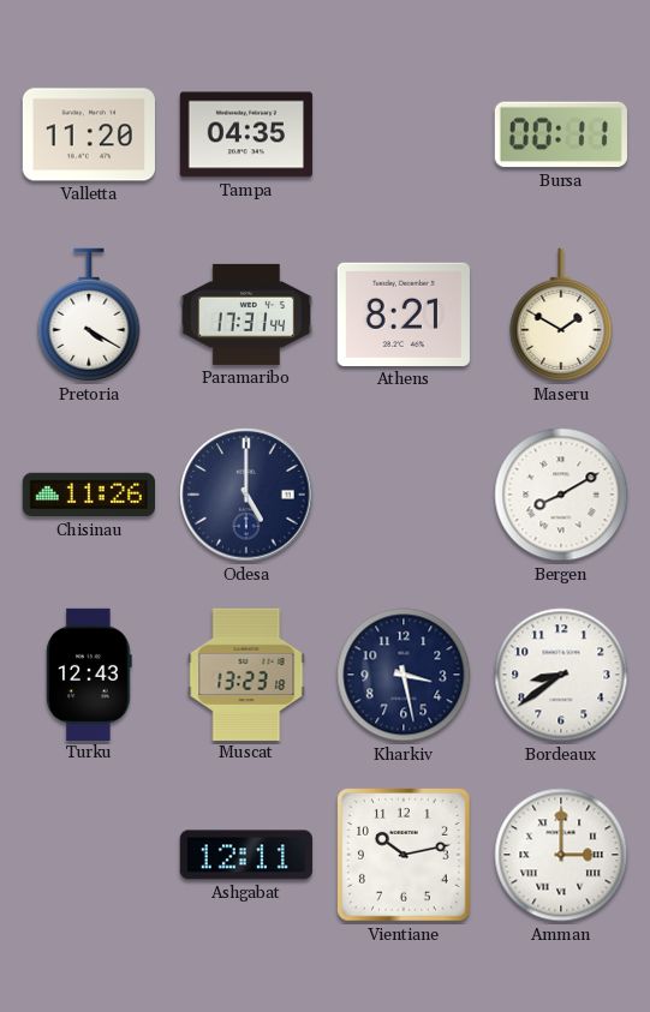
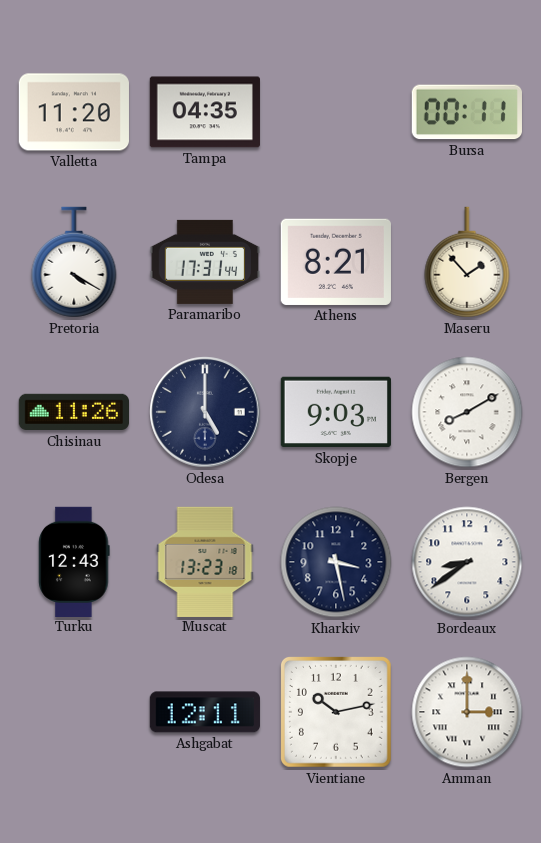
Maseru: 1:50 -> 1:53 (467, 262)
Skopje: none -> 9:03 (336, 412)
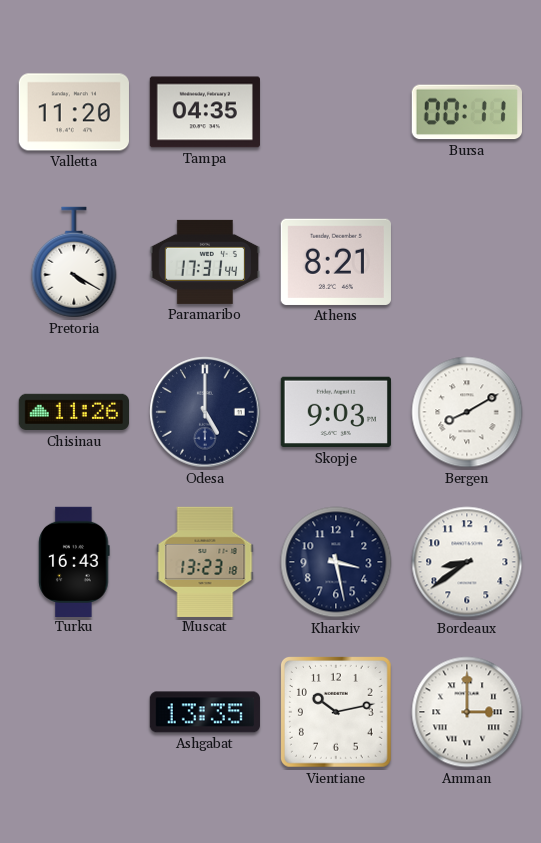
Maseru: 1:53 -> none (467, 262)
Turku: 12:43 -> 16:43 (74, 561)
Ashgabat: 12:11 -> 13:35 (205, 712)
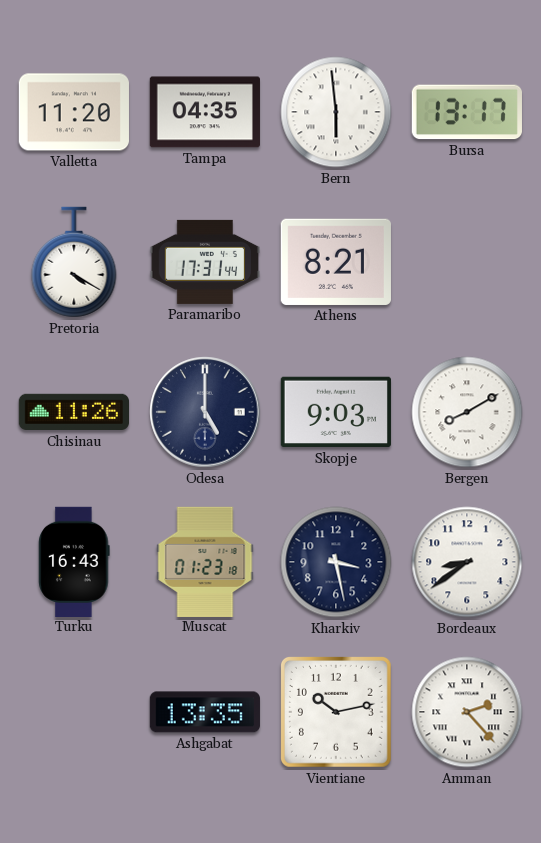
Bern: none -> 5:59 (336, 112)
Bursa: 00:11 -> 13:17 (467, 112)
Muscat: 13:23 -> 01:23 (205, 561)
Amman: 3:00 -> 2:23 (467, 712)
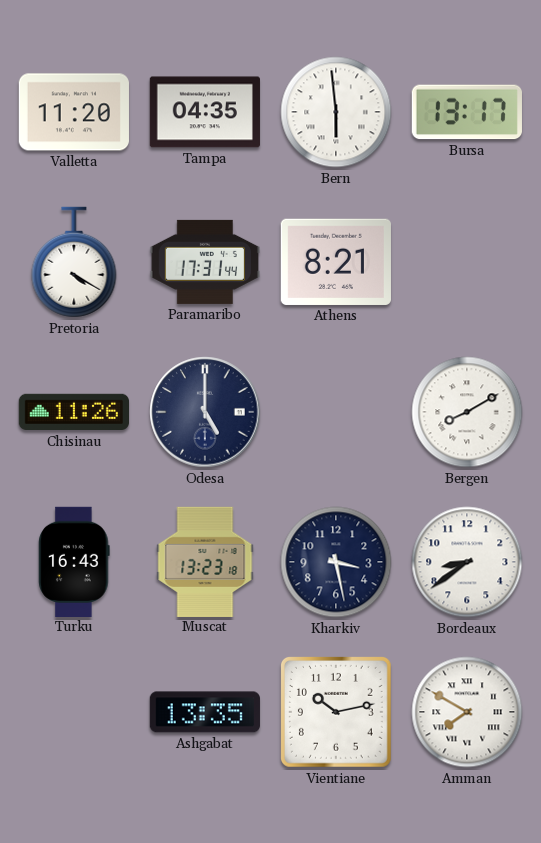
Skopje: 9:03 -> none (336, 412)
Muscat: 01:23 -> 13:23 (205, 561)
Amman: 2:23 -> 7:50 (467, 712)
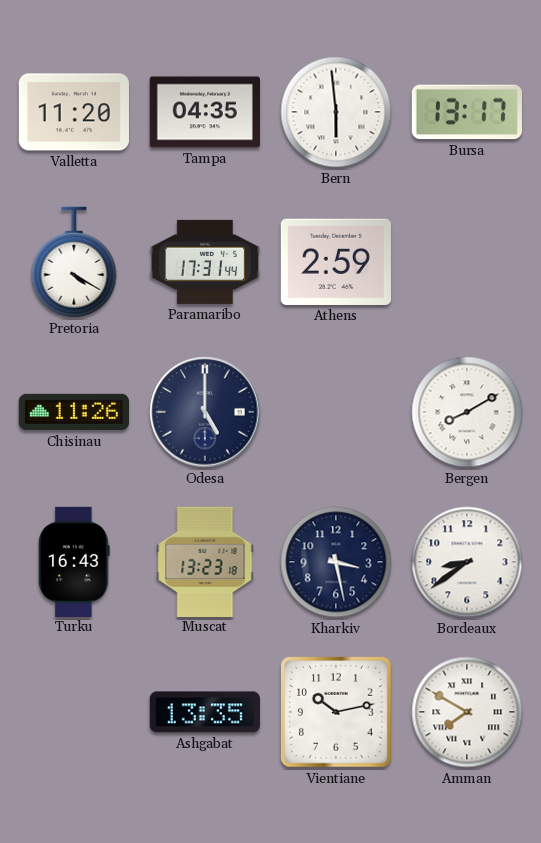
Athens: 8:21 -> 2:59 (336, 262)
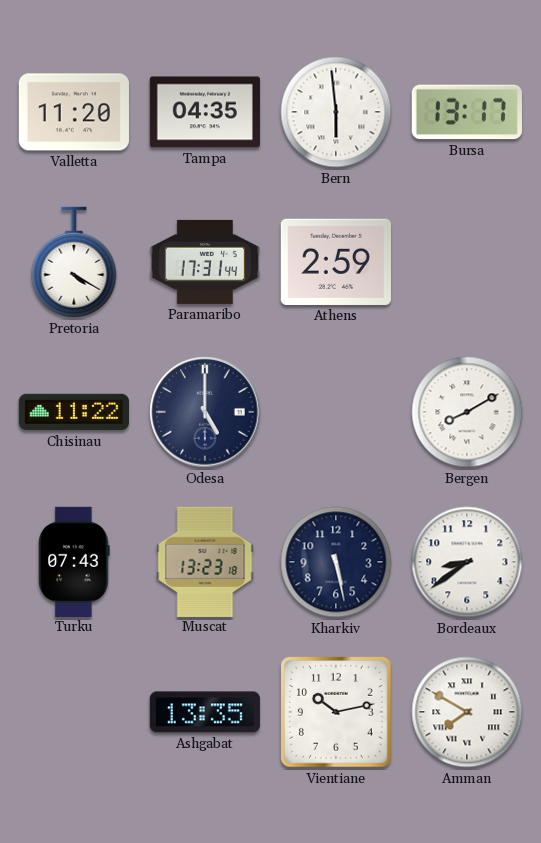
Chisinau: 11:26 -> 11:22 (73, 412)
Turku: 16:43 -> 07:43 (74, 561)
Kharkiv: 3:28 -> 5:28 (336, 562)
